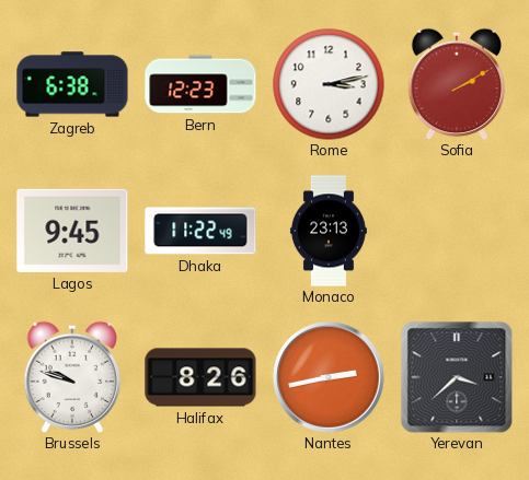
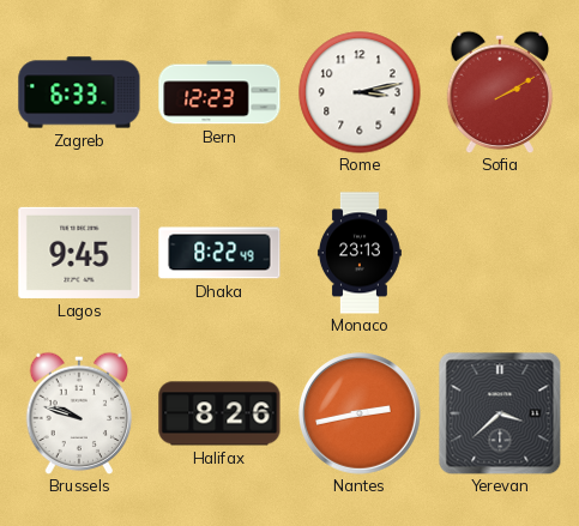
Zagreb: 6:38 -> 6:33 (79, 92)
Dhaka: 11:22 -> 8:22 (219, 253)
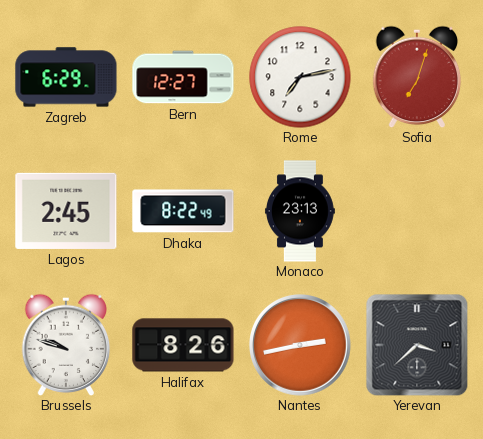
Zagreb: 6:33 -> 6:29 (66, 77)
Bern: 12:23 -> 12:27 (183, 77)
Rome: 3:13 -> 7:13 (300, 77)
Sofia: 2:10 -> 7:03 (417, 77)
Lagos: 9:45 -> 2:45 (66, 211)
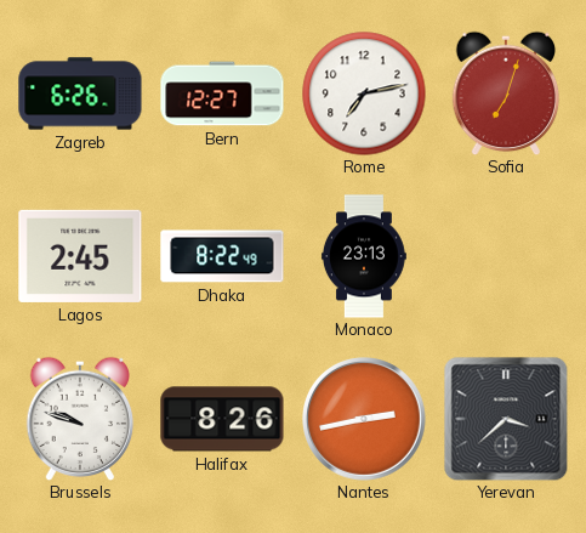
Zagreb: 6:29 -> 6:26 (80, 93)
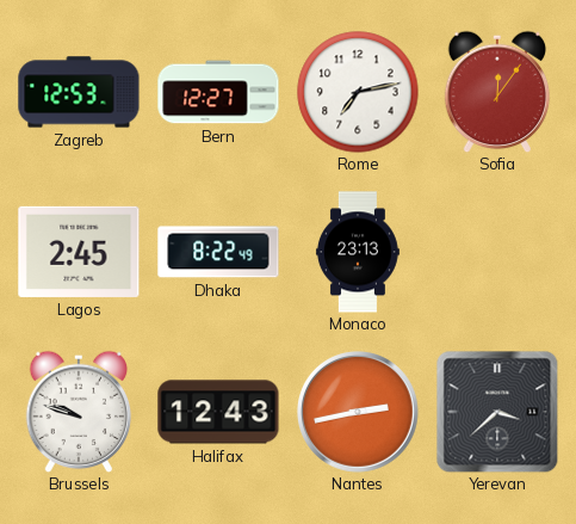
Zagreb: 6:26 -> 12:53 (79, 92)
Sofia: 7:03 -> 12:06 (497, 92)
Halifax: 8:26 -> 12:43 (218, 412)
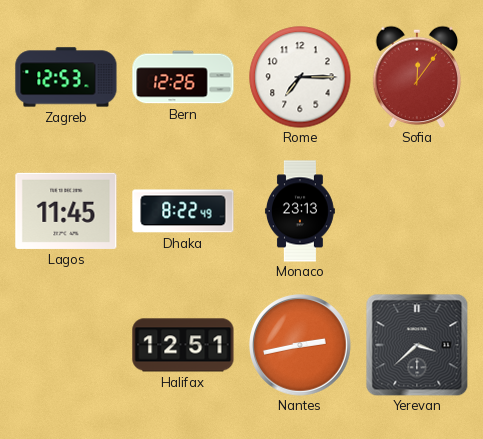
Bern: 12:27 -> 12:26 (183, 77)
Rome: 7:13 -> 7:15 (300, 77)
Lagos: 2:45 -> 11:45 (66, 211)
Brussels: 9:48 -> none (79, 412)
Halifax: 12:43 -> 12:51 (183, 345)
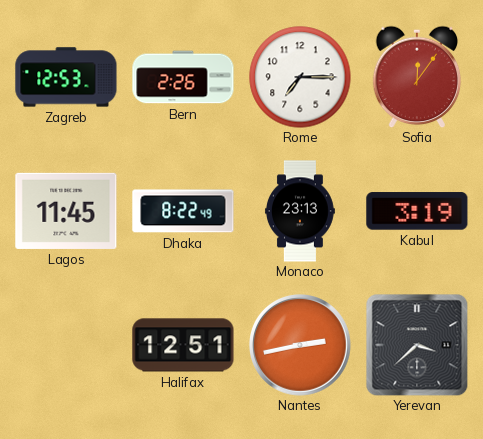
Bern: 12:26 -> 2:26 (183, 77)
Kabul: none -> 3:19 (417, 211)
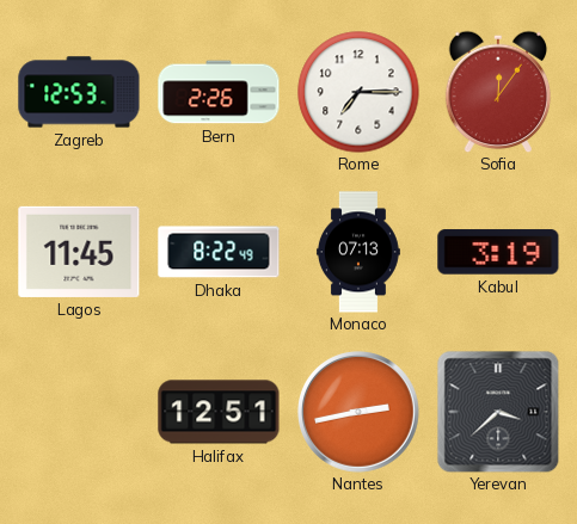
Monaco: 23:13 -> 07:13 (358, 252)
